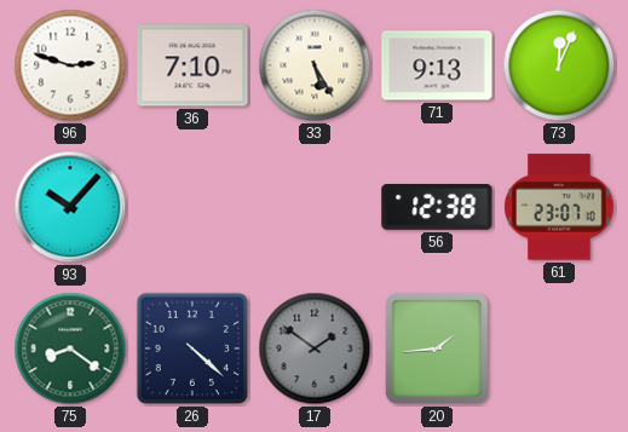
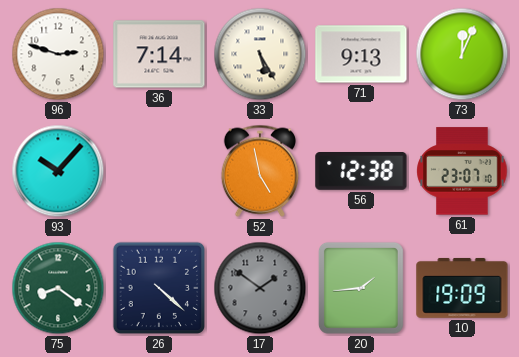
36: 7:10 -> 7:14 (159, 54)
52: none -> 4:58 (260, 171)
10: none -> 19:09 (462, 288)
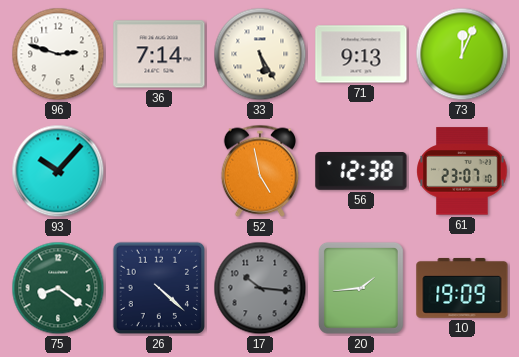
17: 1:51 -> 10:16 (260, 288)
